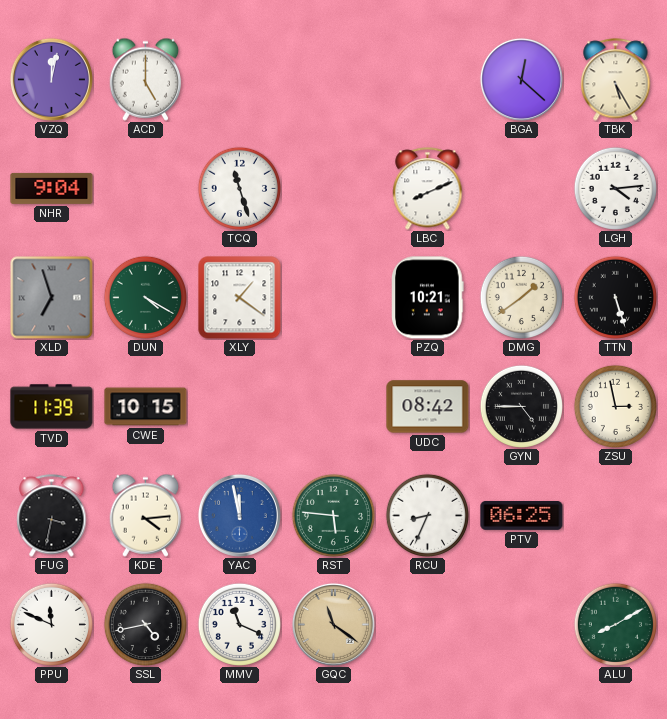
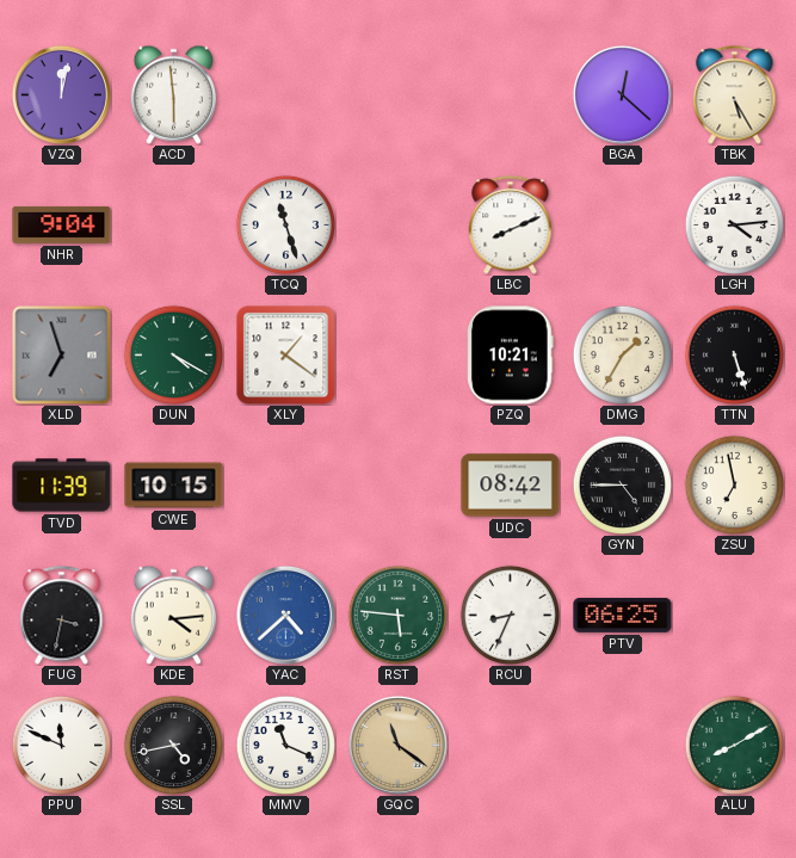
ACD: 5:00 -> 5:59 (174, 94)
DMG: 1:39 -> 1:35 (622, 354)
ZSU: 2:58 -> 6:58 (734, 484)
YAC: 11:58 -> 4:38 (285, 615)
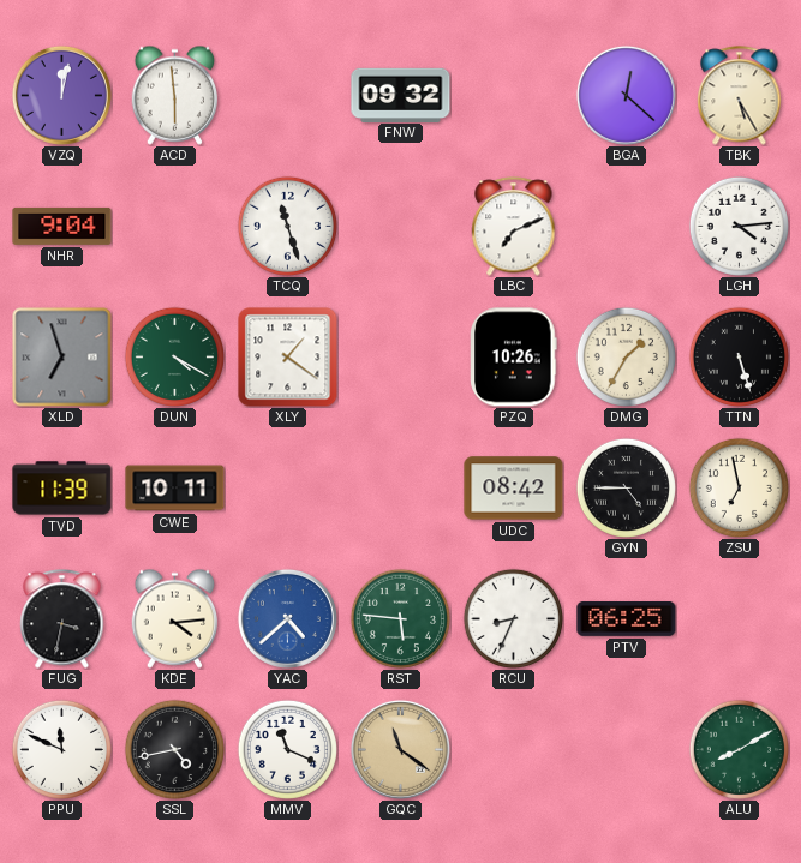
FNW: none -> 09:32 (401, 95)
LBC: 8:11 -> 7:11 (514, 227)
PZQ: 10:21 -> 10:26 (514, 358)
CWE: 10:15 -> 10:11 (175, 489)
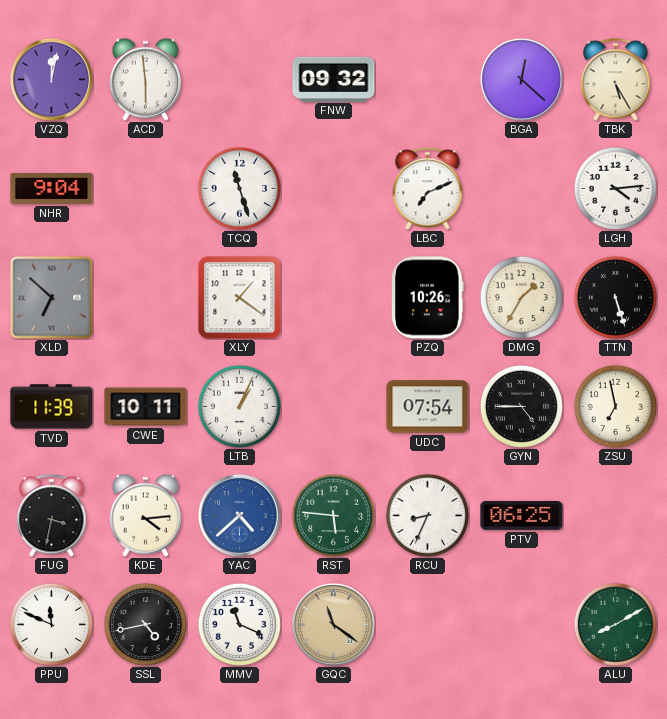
XLD: 6:57 -> 6:52 (52, 298)
DUN: 4:20 -> none (174, 356)
LTB: none -> 1:04 (239, 406)
UDC: 08:42 -> 07:54 (428, 407)
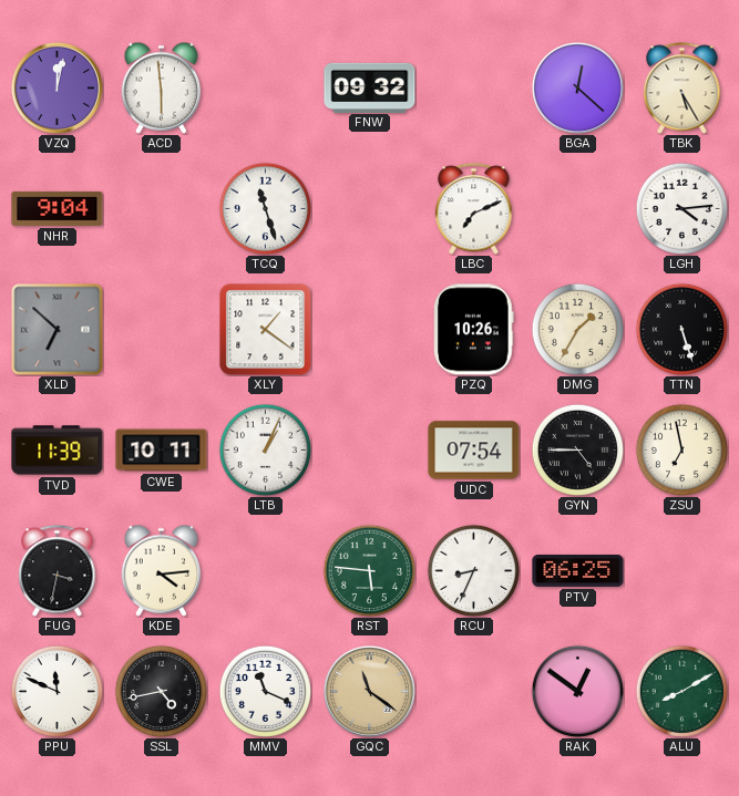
YAC: 4:38 -> none (239, 515)
RAK: none -> 12:51 (577, 691)
